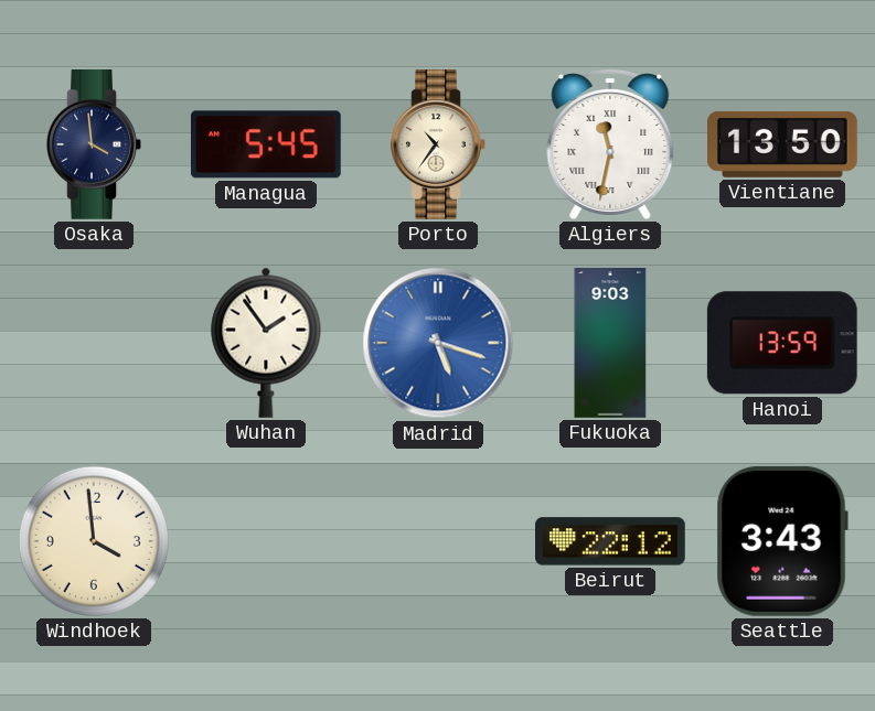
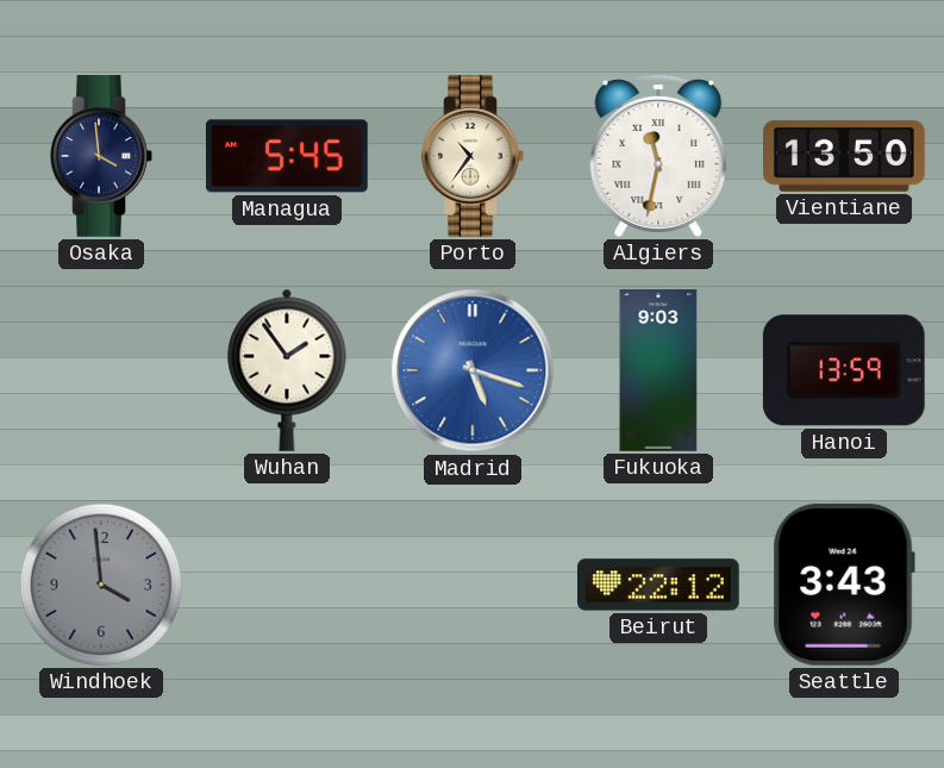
Windhoek dial: cream -> grey (101, 585)
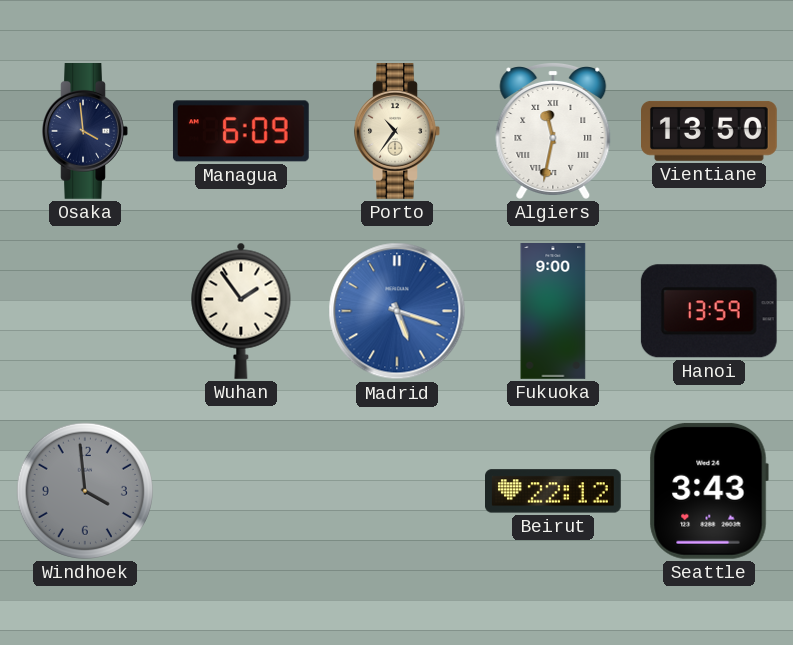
Managua: 5:45 -> 6:09 (241, 131)
Fukuoka: 9:03 -> 9:00 (553, 312)
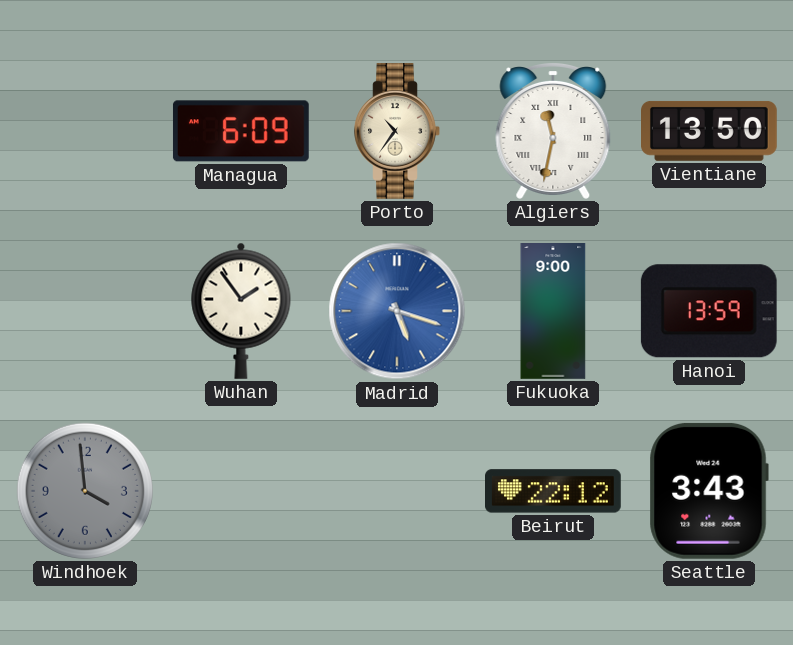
Osaka: 3:59 -> none (85, 132)
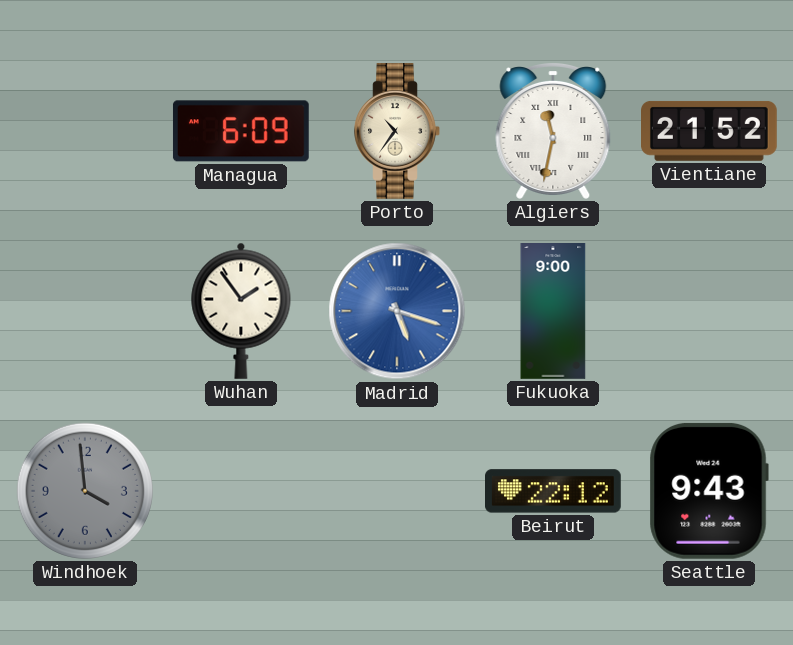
Vientiane: 13:50 -> 21:52 (710, 131)
Hanoi: 13:59 -> none (709, 311)
Seattle: 3:43 -> 9:43 (709, 491)
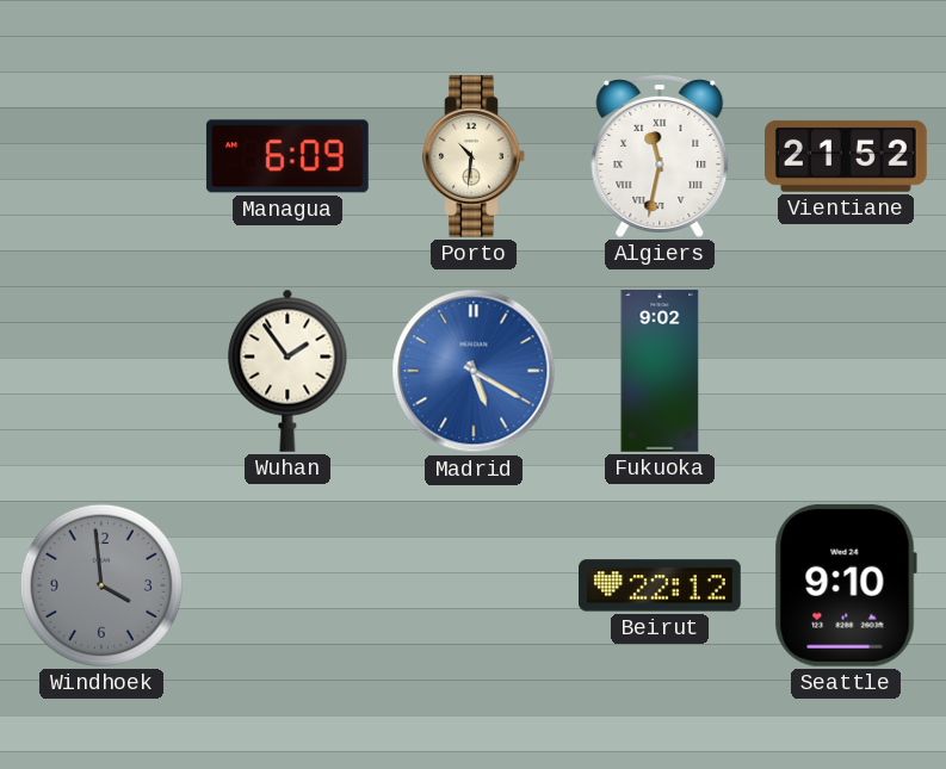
Porto: 10:36 -> 10:31 (474, 157)
Madrid: 5:18 -> 5:20 (474, 371)
Fukuoka: 9:00 -> 9:02 (660, 372)
Seattle: 9:43 -> 9:10 (846, 585)
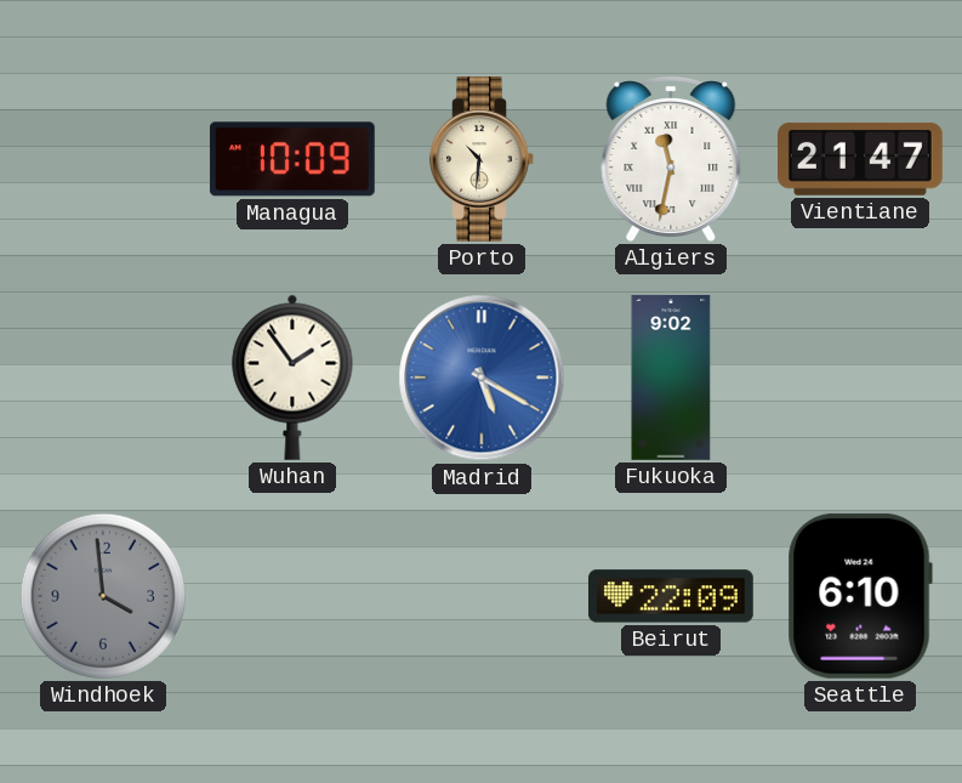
Managua: 6:09 -> 10:09 (292, 159)
Vientiane: 21:52 -> 21:47 (861, 159)
Beirut: 22:12 -> 22:09 (672, 596)
Seattle: 9:10 -> 6:10 (860, 596)
